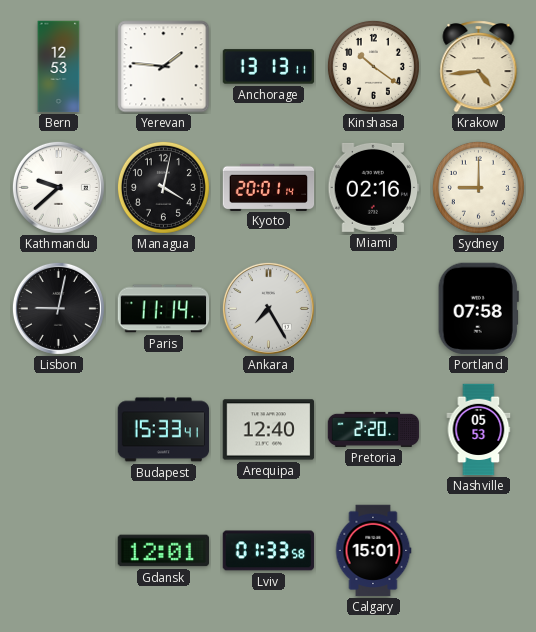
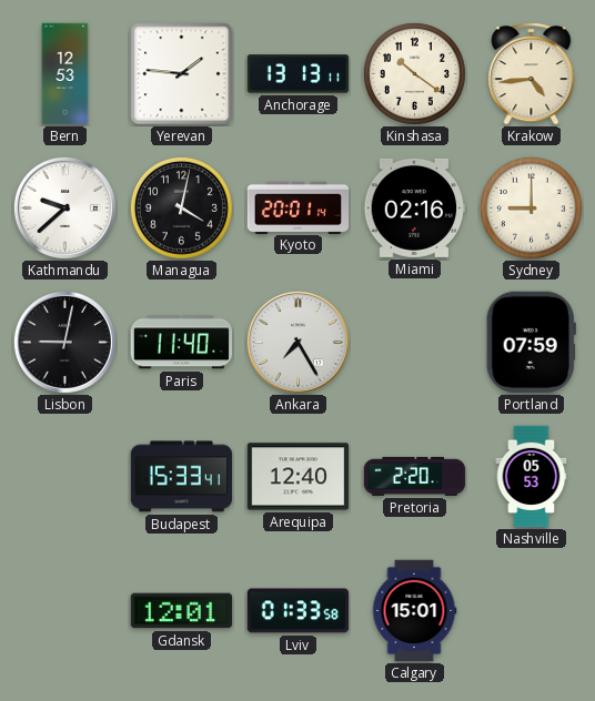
Paris: 11:14 -> 11:40 (182, 343)
Portland: 07:58 -> 07:59 (531, 343)
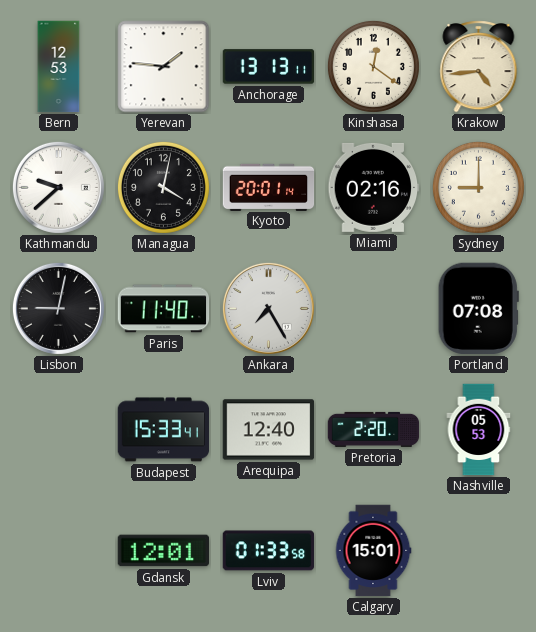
Kinshasa: 10:21 -> 12:21 (373, 66)
Portland: 07:59 -> 07:08 (478, 309)
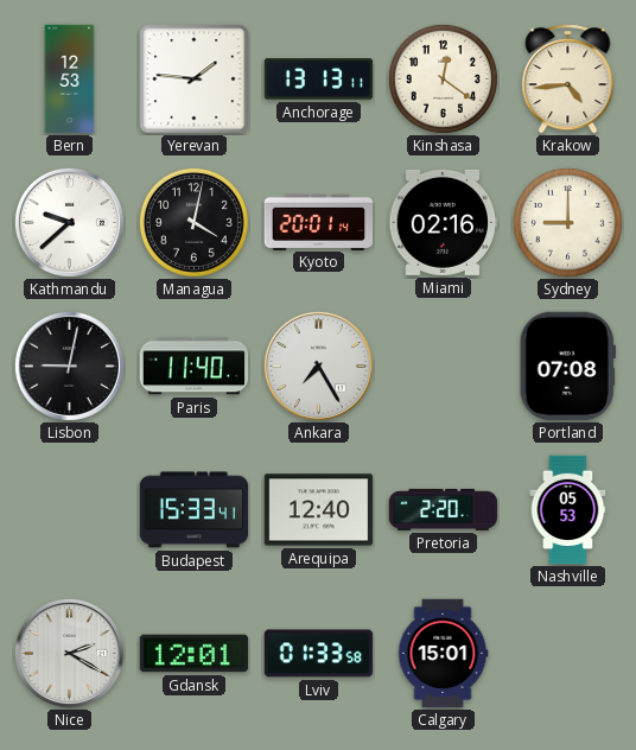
Nice: none -> 2:20 (69, 653)
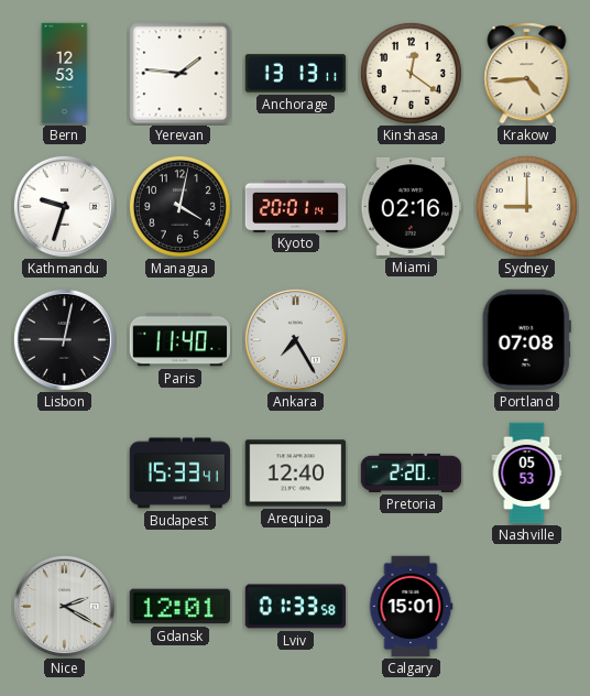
Kathmandu: 9:38 -> 9:33 (64, 206)
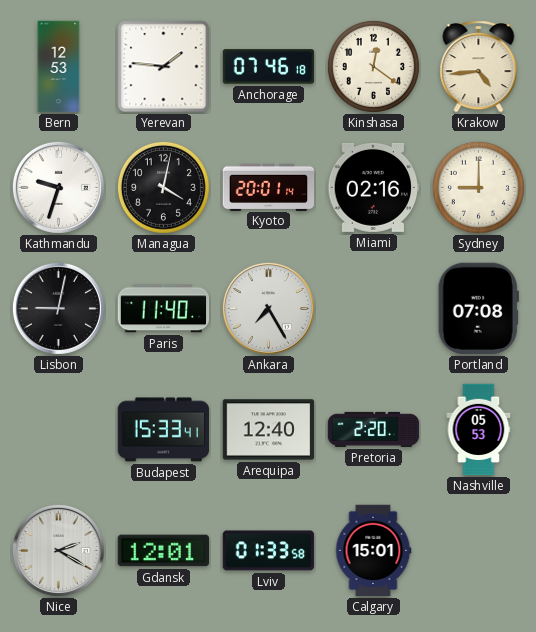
Anchorage: 13:13 -> 07:46 (269, 67)
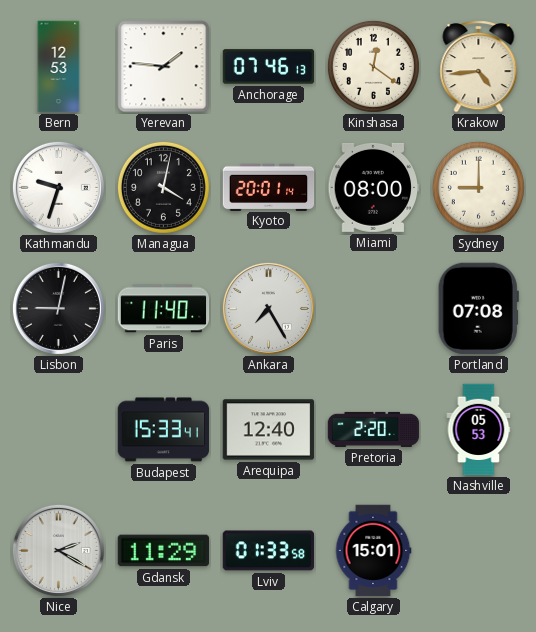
Anchorage: 07:46:18 -> 07:46:13 (269, 67)
Miami: 02:16 -> 08:00 (374, 187)
Gdansk: 12:01 -> 11:29 (164, 551)
